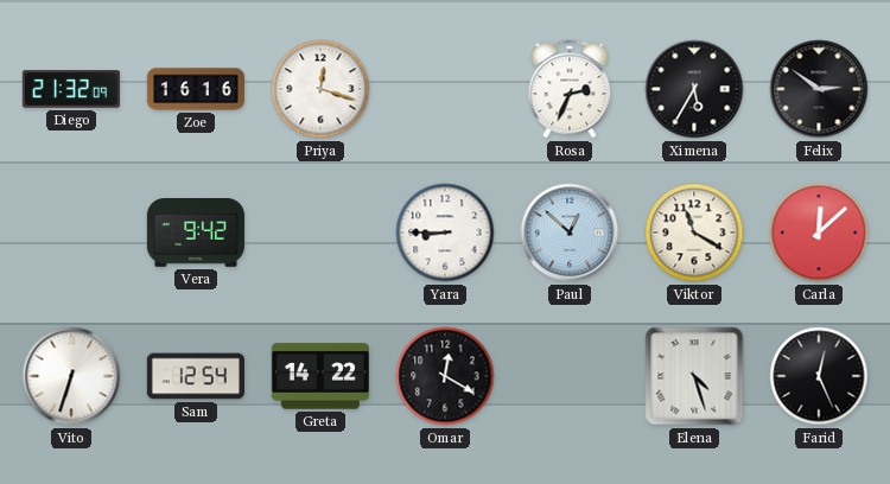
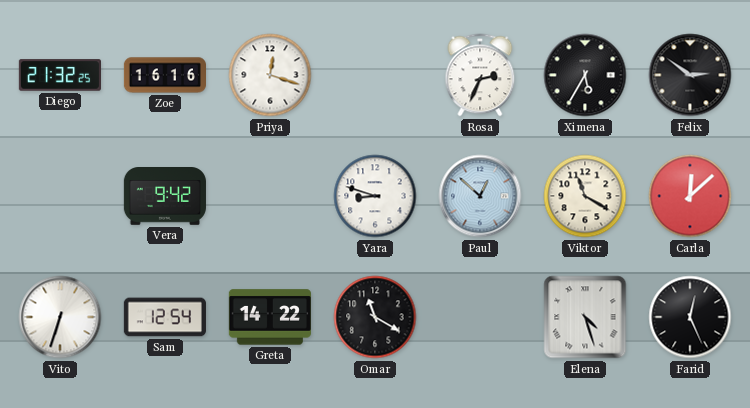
Diego: 21:32:09 -> 21:32:25 (59, 75)
Yara: 8:45 -> 8:48 (375, 196)
Omar: 12:20 -> 11:20 (375, 317)
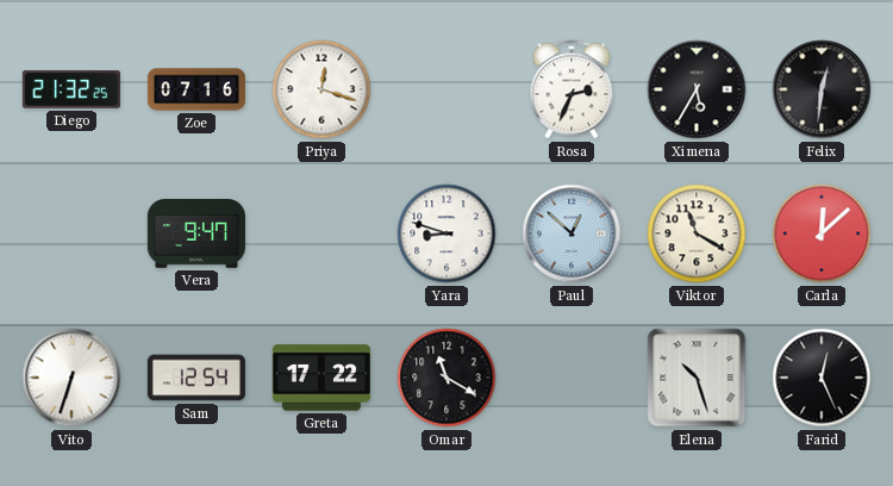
Zoe: 16:16 -> 07:16 (195, 89)
Felix: 2:51 -> 12:31 (822, 89)
Vera: 9:42 -> 9:47 (196, 235)
Greta: 14:22 -> 17:22 (321, 378)
Elena: 4:27 -> 10:27 (697, 378)
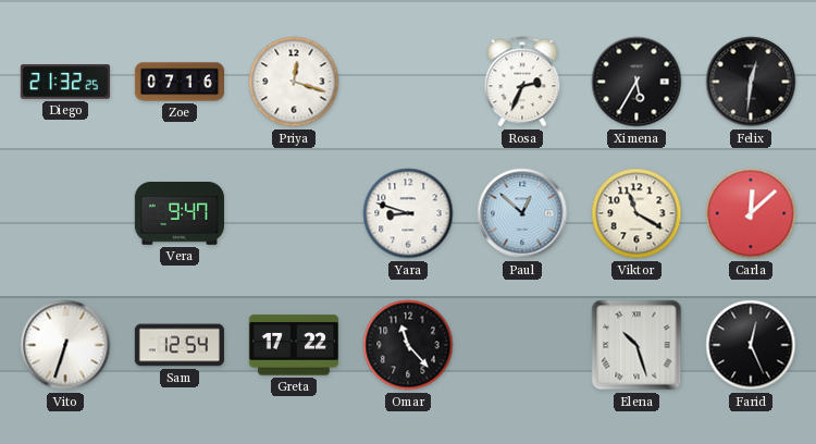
Omar: 11:20 -> 11:23 (408, 345)
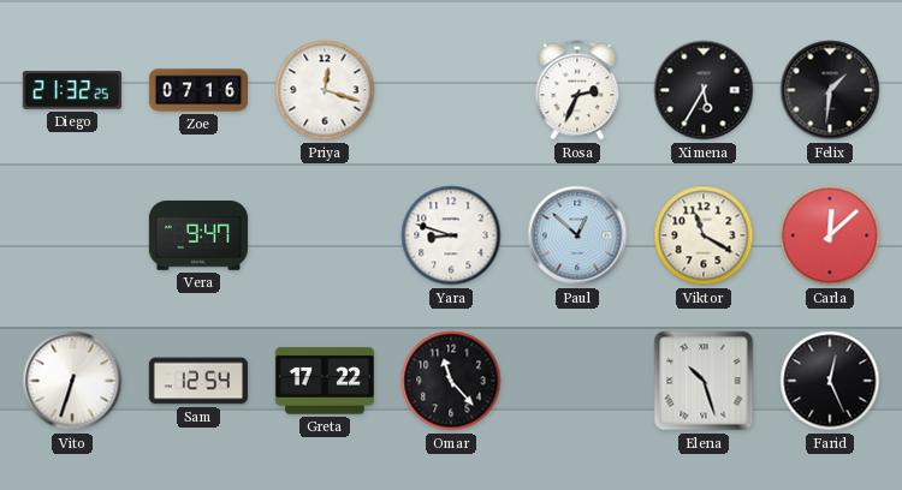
Felix: 12:31 -> 1:31 (830, 90)
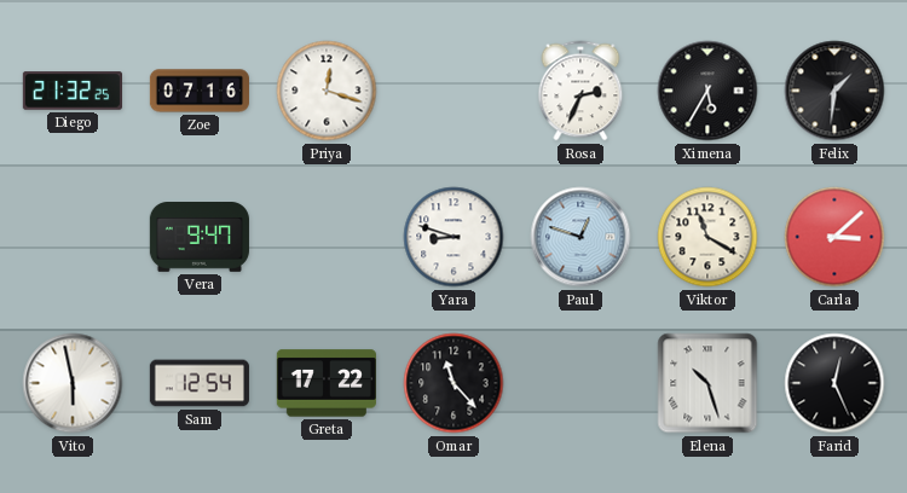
Paul: 12:52 -> 12:48 (580, 237)
Carla: 12:08 -> 3:08 (834, 237)
Vito: 6:33 -> 5:58 (73, 383)
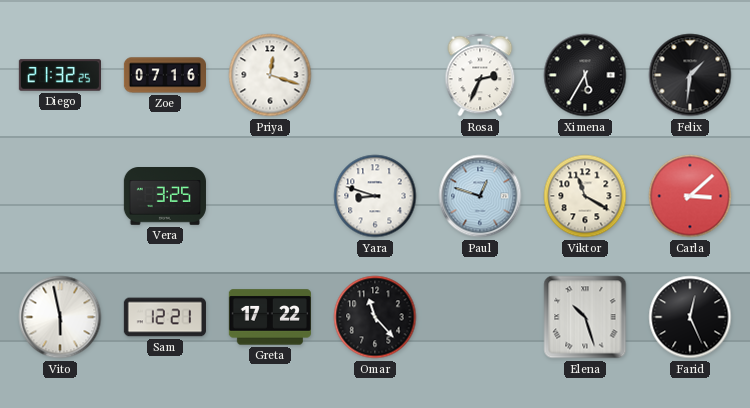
Vera: 9:47 -> 3:25 (165, 197)
Sam: 12:54 -> 12:21 (165, 317)
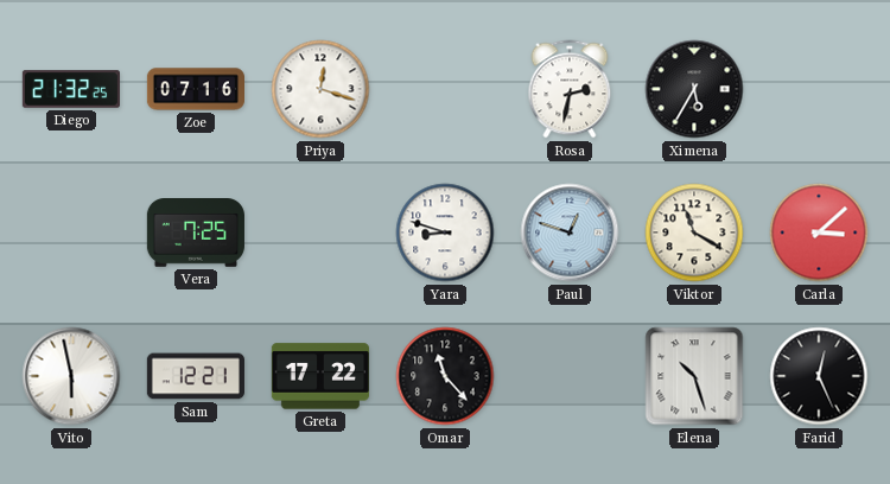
Rosa: 2:34 -> 2:32 (570, 89)
Felix: 1:31 -> none (690, 75)
Vera: 3:25 -> 7:25 (196, 234)
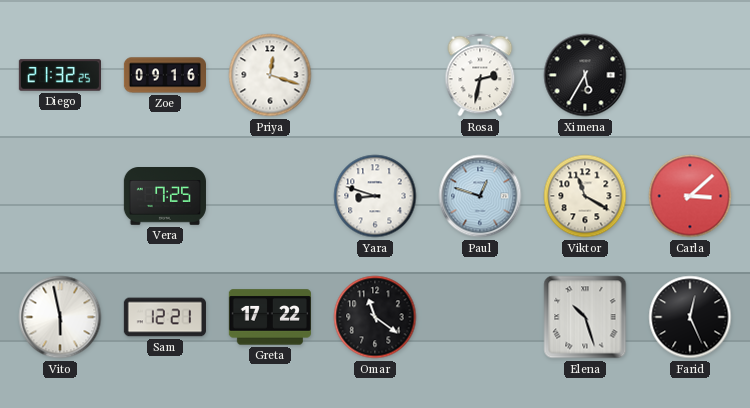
Zoe: 07:16 -> 09:16 (164, 75)
Omar: 11:23 -> 11:21 (375, 317)
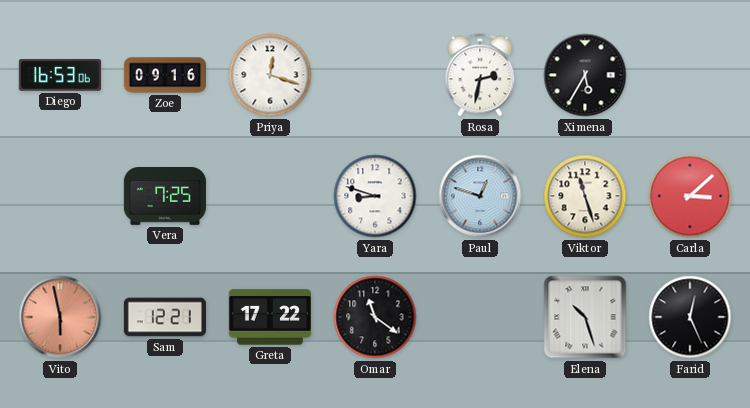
Diego: 21:32 -> 16:53 (59, 75)
Viktor: 11:20 -> 11:27 (585, 196)
Vito dial: white -> salmon (60, 317)
